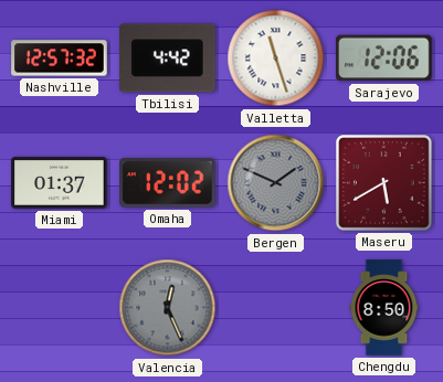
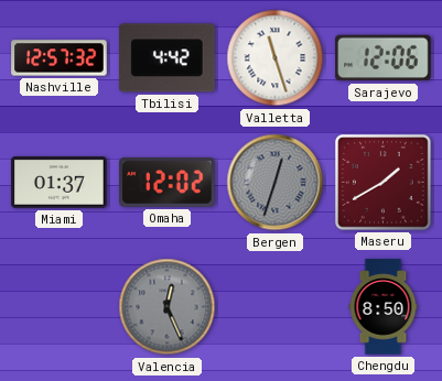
Bergen: 1:49 -> 12:33 (276, 183)
Maseru: 5:40 -> 1:40 (384, 183)
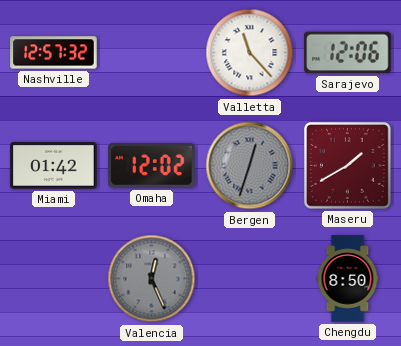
Tbilisi: 4:42 -> none (168, 58)
Valletta: 11:27 -> 11:23 (250, 53)
Miami: 01:37 -> 01:42 (54, 166)
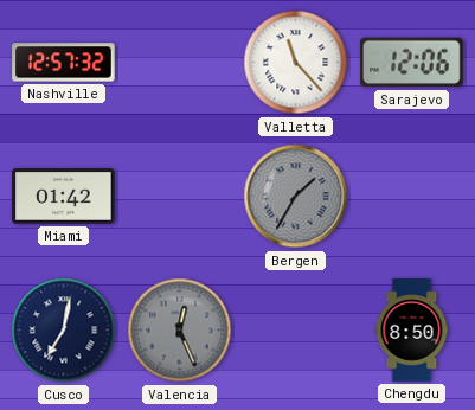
Omaha: 12:02 -> none (152, 166)
Bergen: 12:33 -> 1:35 (296, 197)
Maseru: 1:40 -> none (348, 166)
Cusco: none -> 7:02 (64, 331)
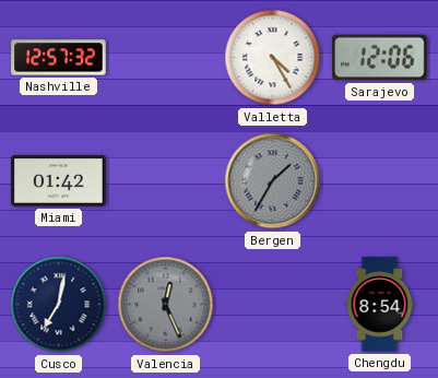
Valletta: 11:23 -> 4:25 (273, 58)
Chengdu: 8:50 -> 8:54 (380, 305)
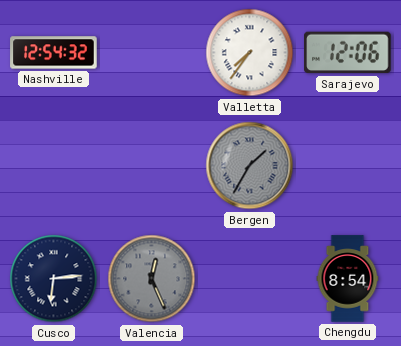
Nashville: 12:57 -> 12:54 (54, 53)
Valletta: 4:25 -> 7:36 (250, 53)
Miami: 01:42 -> none (59, 181)
Cusco: 7:02 -> 6:14 (54, 279)
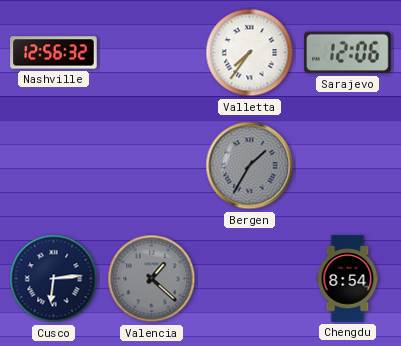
Nashville: 12:54 -> 12:56 (54, 53)
Valencia: 12:26 -> 1:22 (152, 279)
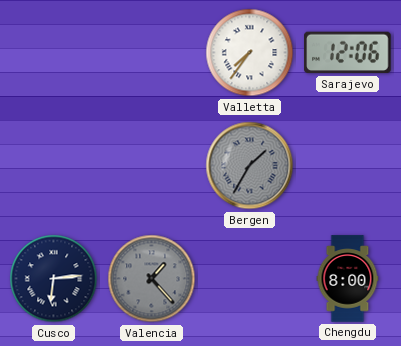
Nashville: 12:56 -> none (54, 53)
Valencia: 1:22 -> 1:23 (152, 279)
Chengdu: 8:54 -> 8:00 (348, 279)
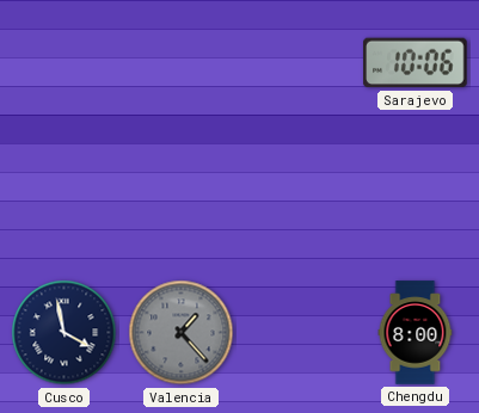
Valletta: 7:36 -> none (250, 53)
Sarajevo: 12:06 -> 10:06 (416, 63)
Bergen: 1:35 -> none (250, 166)
Cusco: 6:14 -> 3:58 (65, 333)
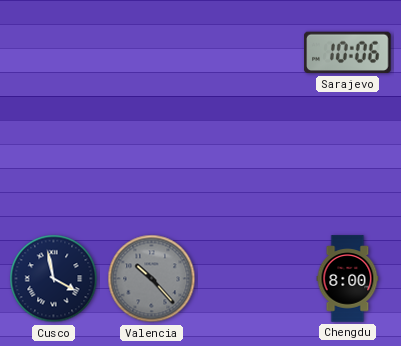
Valencia: 1:23 -> 10:23 (152, 279)
